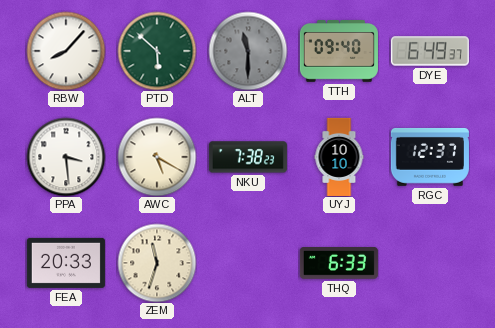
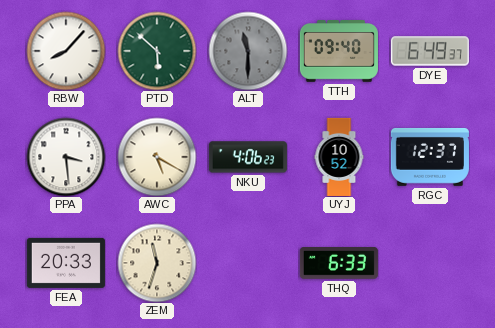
NKU: 7:38 -> 4:06 (248, 157)
UYJ: 10:10 -> 10:52 (339, 157)
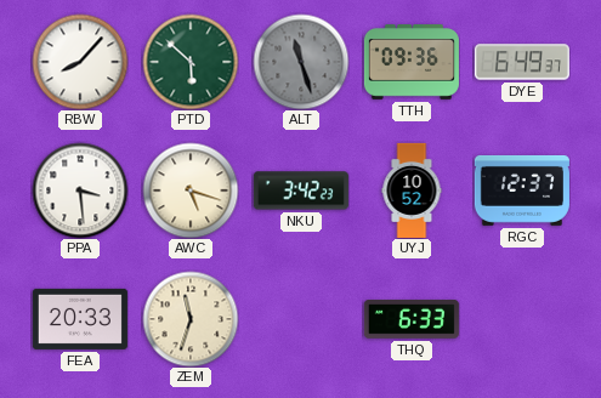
ALT: 11:30 -> 11:27 (301, 62)
TTH: 09:40 -> 09:36 (412, 63)
AWC: 5:20 -> 5:18 (191, 191)
NKU: 4:06 -> 3:42 (301, 191)
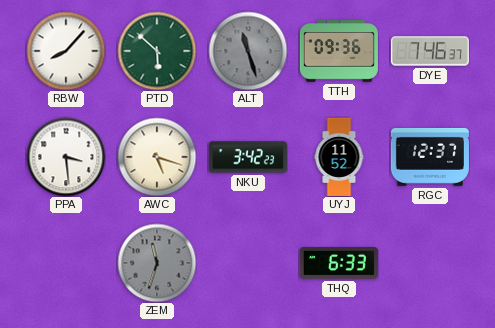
DYE: 6:49 -> 7:46 (430, 51)
UYJ: 10:52 -> 11:52 (339, 157)
FEA: 20:33 -> none (80, 319)
ZEM dial: cream -> grey (157, 263)
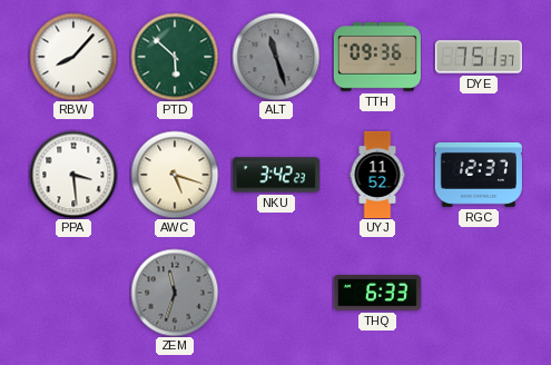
DYE: 7:46 -> 7:51 (479, 57)
